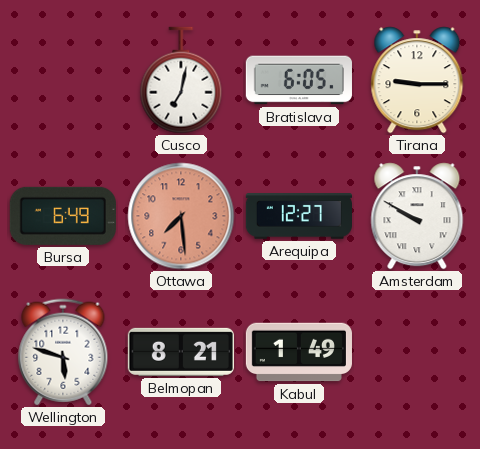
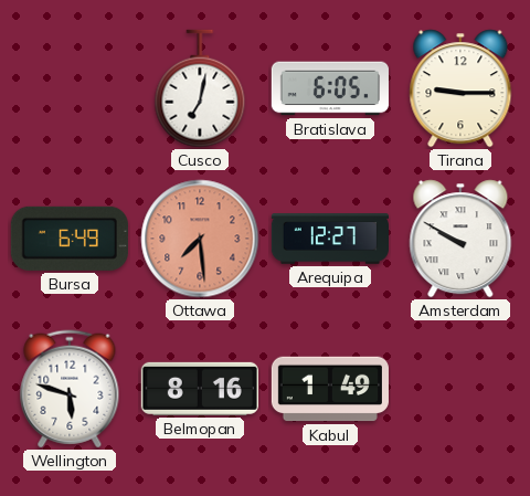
Belmopan: 8:21 -> 8:16 (200, 389)
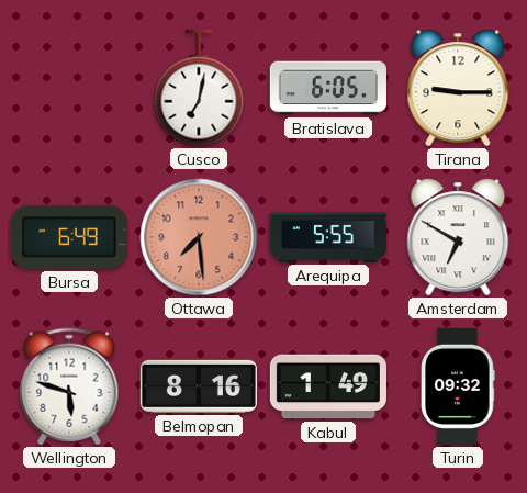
Arequipa: 12:27 -> 5:55 (327, 237)
Amsterdam: 9:50 -> 6:50 (458, 237)
Turin: none -> 09:32 (458, 386)
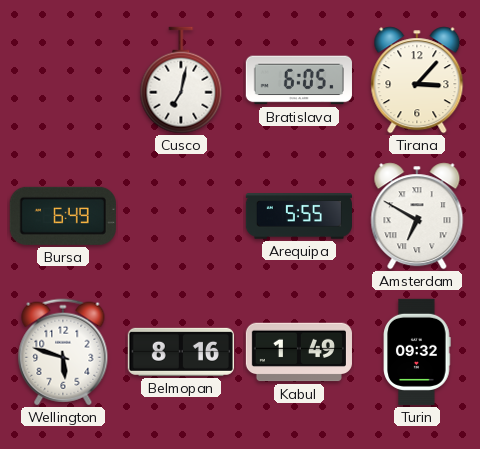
Tirana: 9:15 -> 3:07 (417, 80)
Ottawa: 7:29 -> none (199, 237)
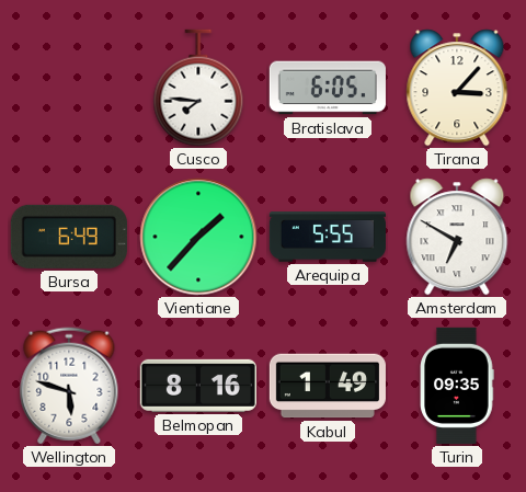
Cusco: 7:02 -> 7:46 (198, 88)
Vientiane: none -> 1:37 (198, 237)
Turin: 09:32 -> 09:35 (457, 386)
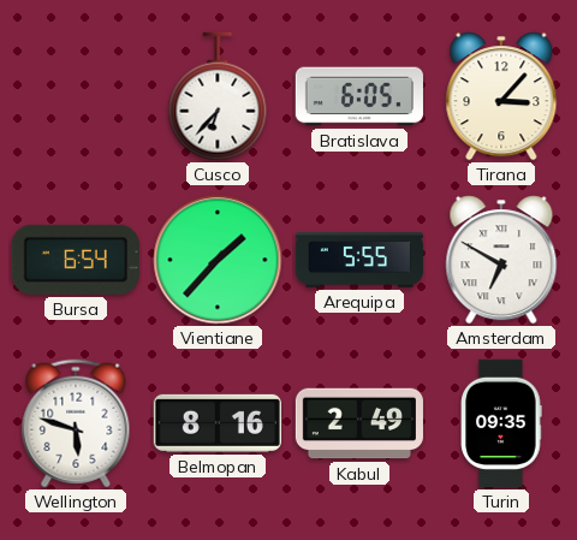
Cusco: 7:46 -> 6:37 (218, 96)
Bursa: 6:49 -> 6:54 (76, 260)
Kabul: 1:49 -> 2:49 (359, 423)
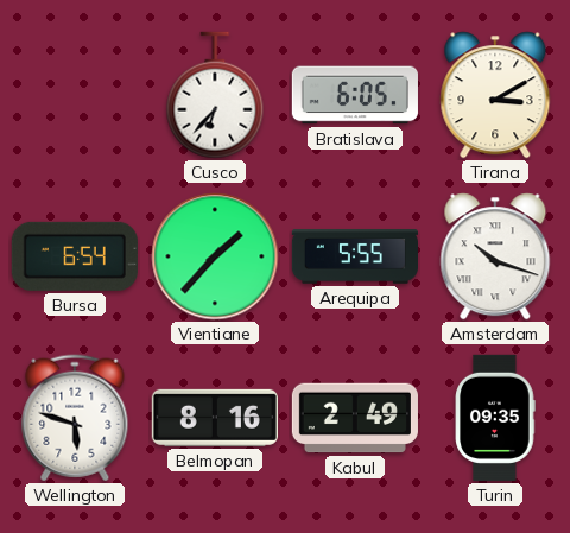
Tirana: 3:07 -> 3:10 (495, 95)
Amsterdam: 6:50 -> 10:18 (495, 256)
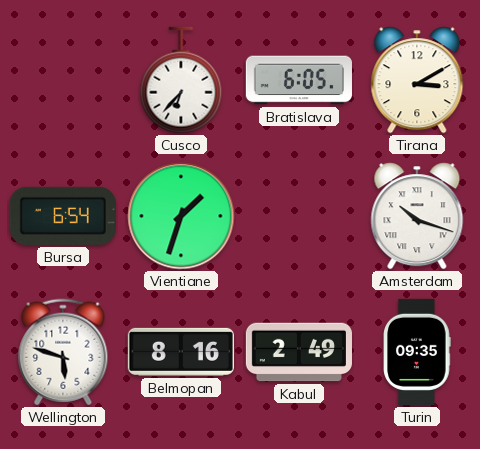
Vientiane: 1:37 -> 1:33 (181, 216)
Arequipa: 5:55 -> none (354, 256)
